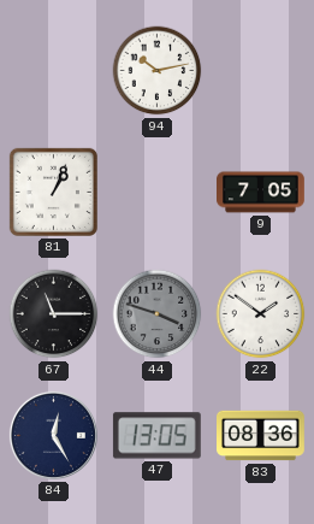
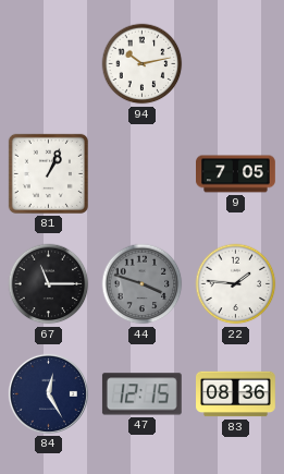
22: 1:51 -> 1:46 (236, 284)
47: 13:05 -> 12:15 (141, 394)
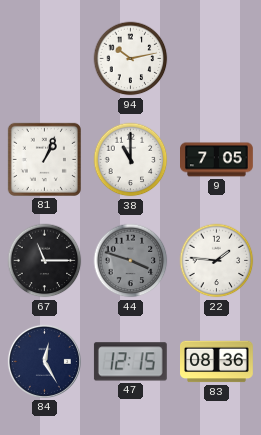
38: none -> 11:00 (131, 160)
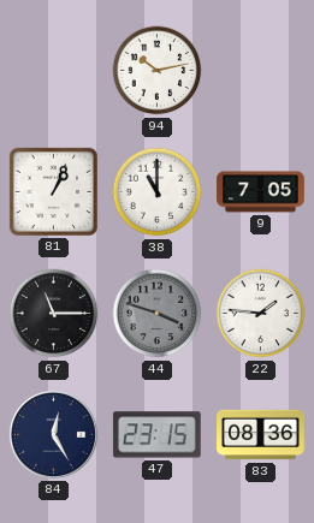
47: 12:15 -> 23:15 (156, 435)
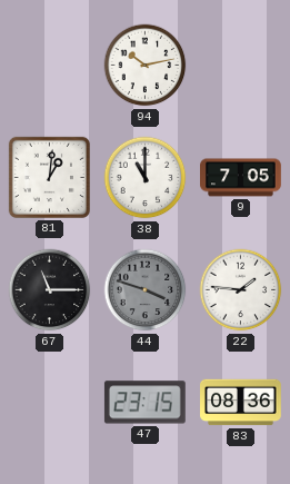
81: 1:04 -> 1:01 (49, 177)
84: 12:25 -> none (53, 434)
